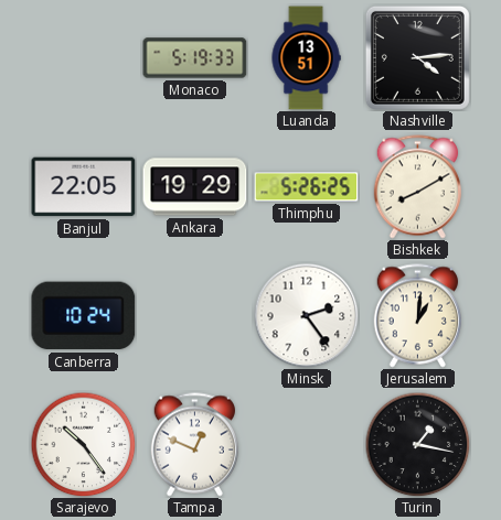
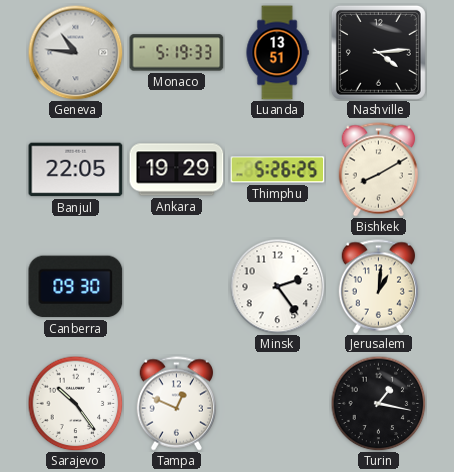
Geneva: none -> 10:46 (75, 52)
Canberra: 10:24 -> 09:30 (76, 287)
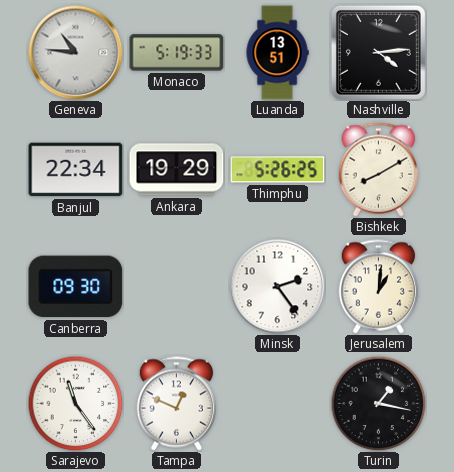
Banjul: 22:05 -> 22:34 (76, 170)
Sarajevo: 10:24 -> 11:24 (75, 403)
